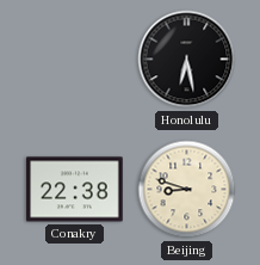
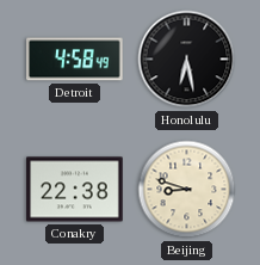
Detroit: none -> 4:58 (75, 60)
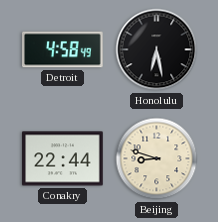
Conakry: 22:38 -> 22:44 (63, 159)
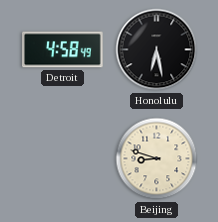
Conakry: 22:44 -> none (63, 159)
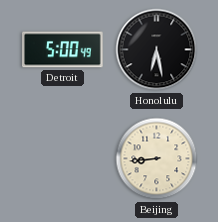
Detroit: 4:58 -> 5:00 (63, 50)
Beijing: 8:48 -> 8:44 (157, 159)
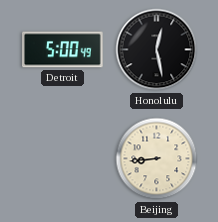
Honolulu: 6:28 -> 12:28 (157, 50)
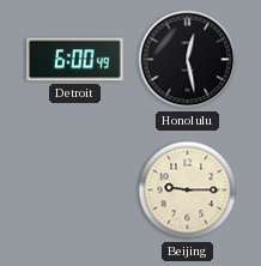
Detroit: 5:00 -> 6:00 (75, 60)
Beijing: 8:44 -> 9:15 (188, 191)
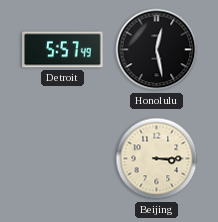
Detroit: 6:00 -> 5:57 (63, 50)
Beijing: 9:15 -> 3:15 (157, 159)
